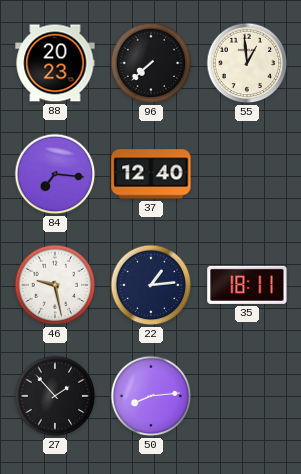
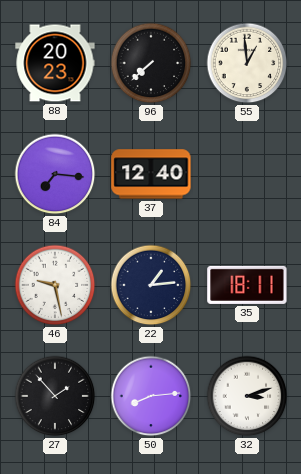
32: none -> 3:12 (247, 396)
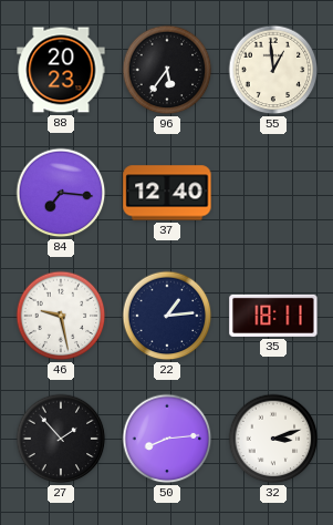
96: 7:38 -> 5:36 (167, 70)
